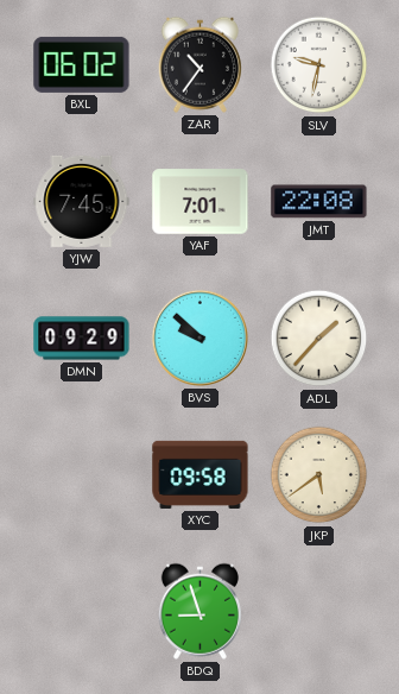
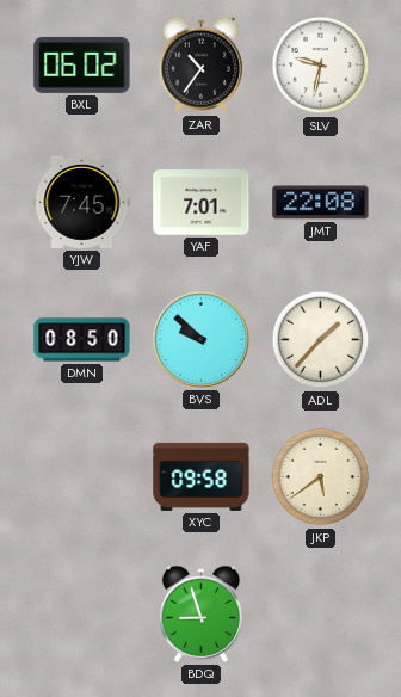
DMN: 09:29 -> 08:50 (82, 340)
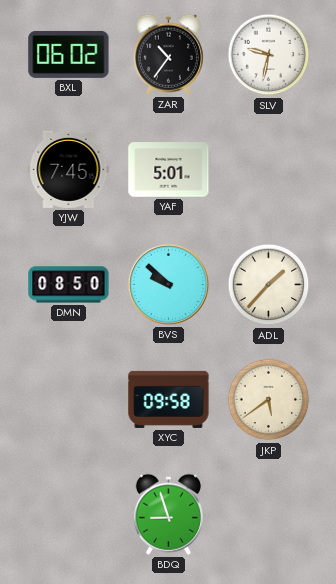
YAF: 7:01 -> 5:01 (169, 170)
JMT: 22:08 -> none (321, 203)
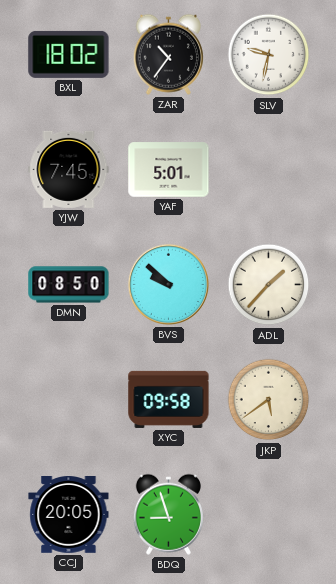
BXL: 06:02 -> 18:02 (69, 54)
CCJ: none -> 20:05 (69, 515)
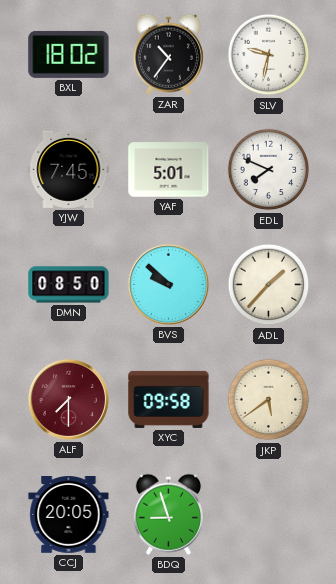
EDL: none -> 7:49 (269, 170)
ALF: none -> 7:30 (68, 399)
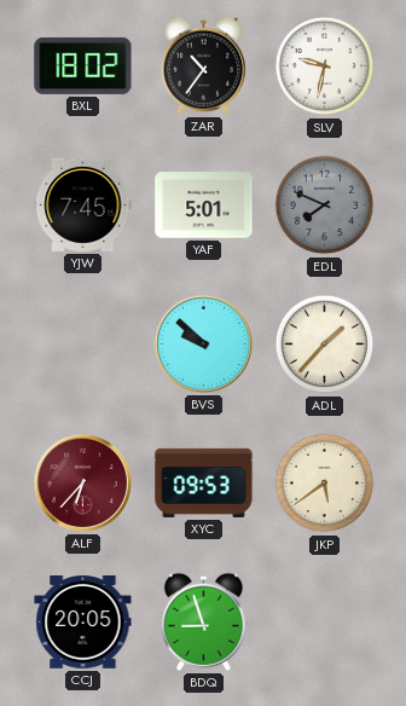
EDL dial: white -> grey (325, 206)
DMN: 08:50 -> none (69, 285)
ALF: 7:30 -> 6:37 (82, 482)
XYC: 09:58 -> 09:53 (204, 482)
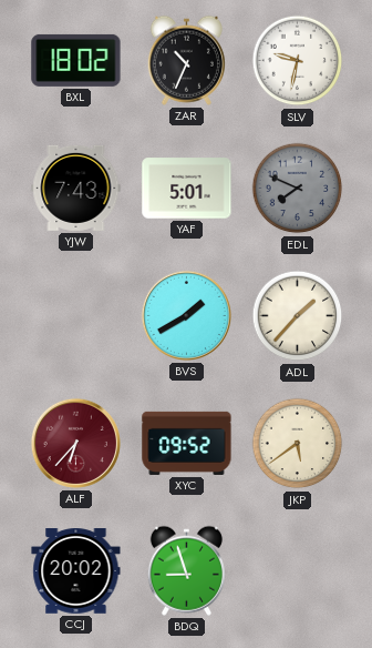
ZAR: 10:36 -> 10:34 (186, 60)
YJW: 7:45 -> 7:43 (76, 188)
BVS: 9:52 -> 1:40 (186, 315)
XYC: 09:53 -> 09:52 (187, 443)
CCJ: 20:05 -> 20:02 (76, 571)
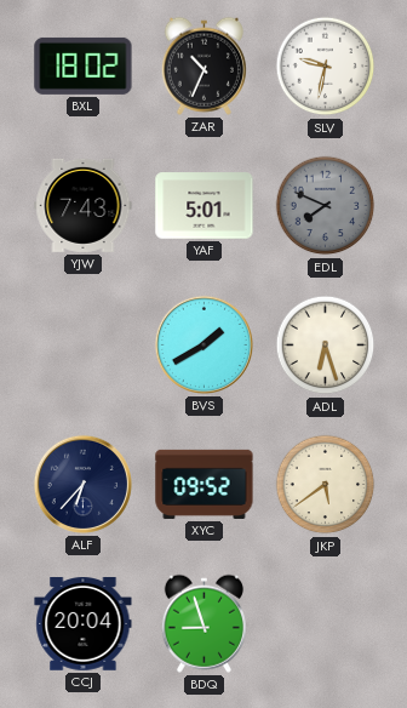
ADL: 1:37 -> 6:27 (326, 346)
ALF dial: burgundy -> navy (82, 484)
CCJ: 20:02 -> 20:04 (84, 624)
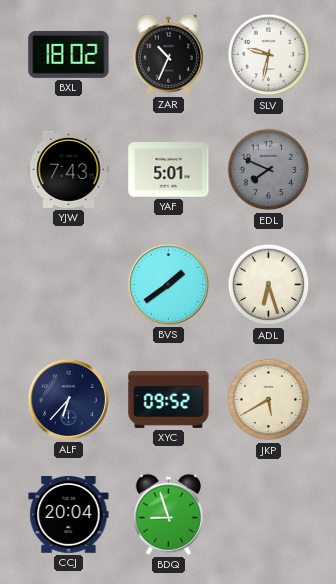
BVS: 1:40 -> 1:39 (168, 284)
JKP: 5:39 -> 5:40 (269, 400)
